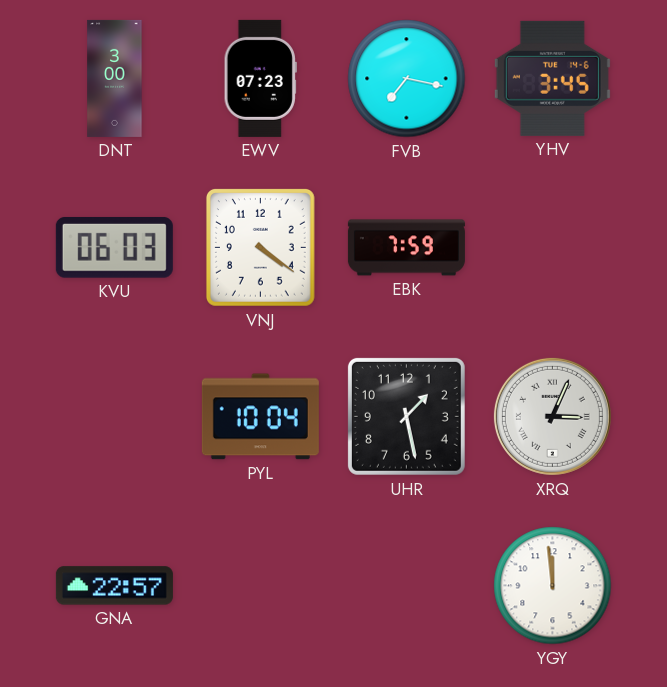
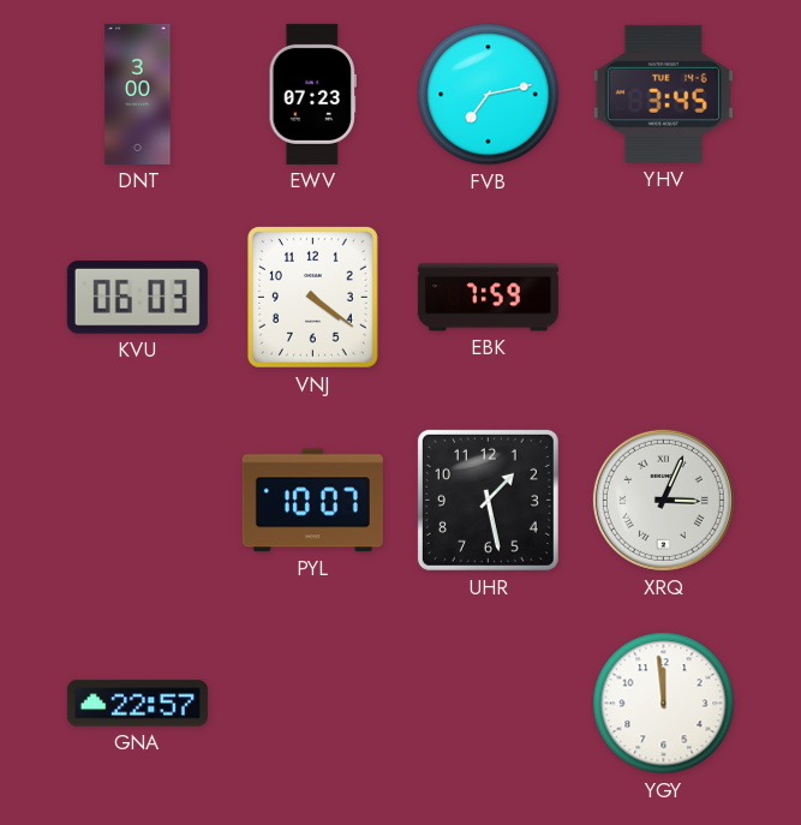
FVB: 7:17 -> 7:13 (489, 95)
PYL: 10:04 -> 10:07 (312, 501)
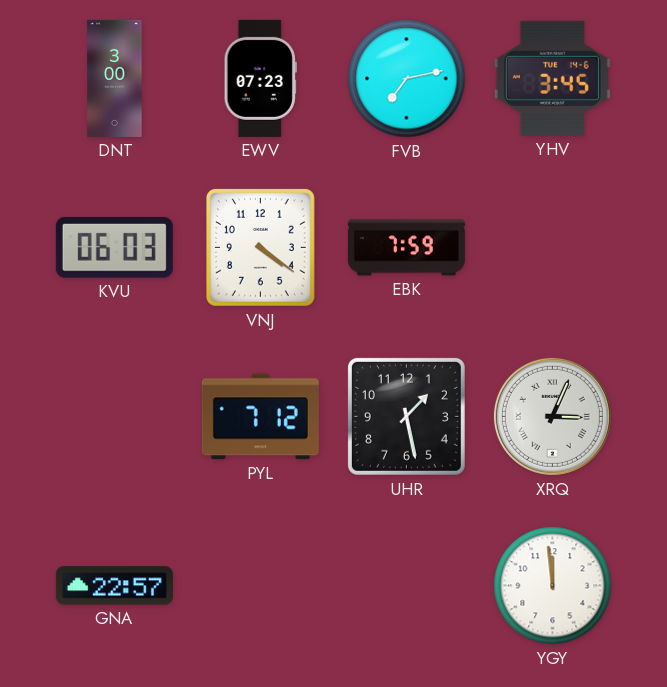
PYL: 10:07 -> 7:12 (260, 417)
